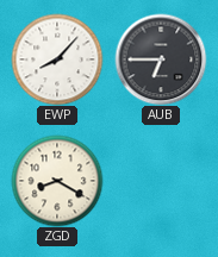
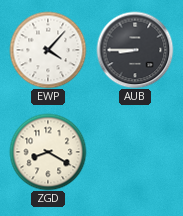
EWP: 8:07 -> 4:07 (48, 50)
AUB: 6:45 -> 8:45 (135, 50)
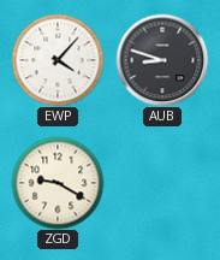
AUB: 8:45 -> 8:48 (162, 60)
ZGD: 8:20 -> 9:20 (58, 183)
